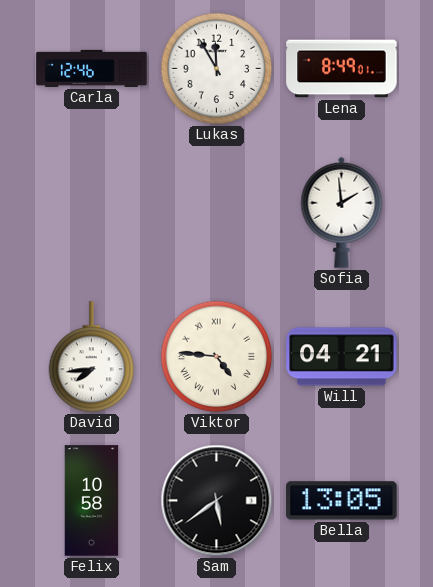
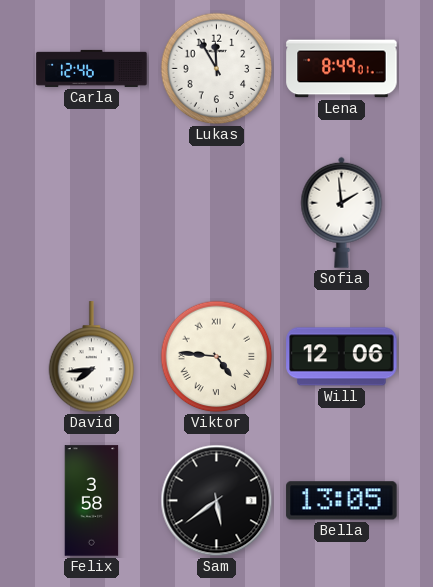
Will: 04:21 -> 12:06 (342, 357)
Felix: 10:58 -> 3:58 (92, 501)
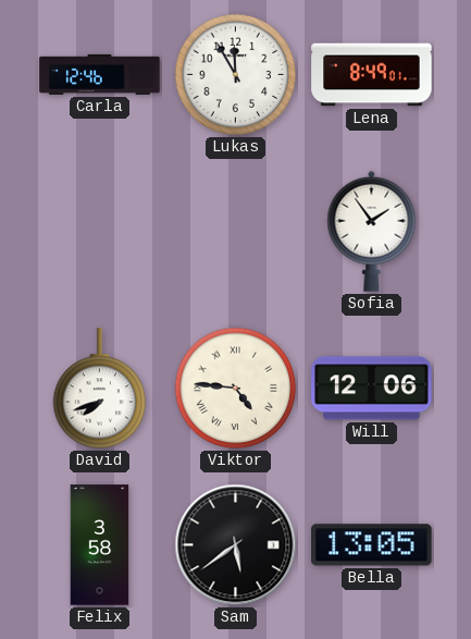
Sofia: 1:59 -> 1:54 (372, 231)
David: 7:44 -> 7:42 (100, 389)
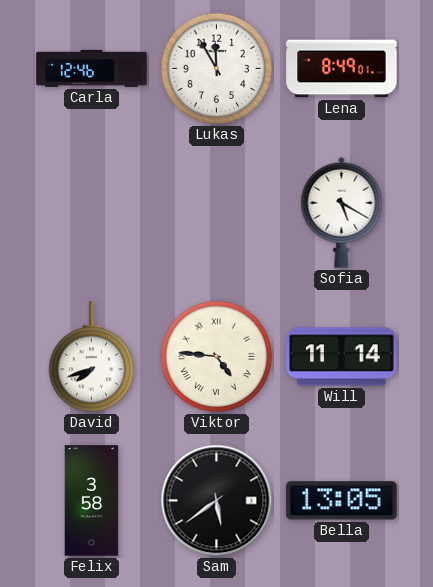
Sofia: 1:54 -> 5:20 (342, 212)
Will: 12:06 -> 11:14 (342, 357)
